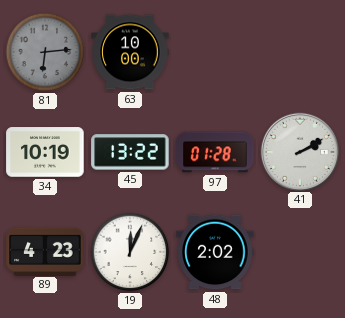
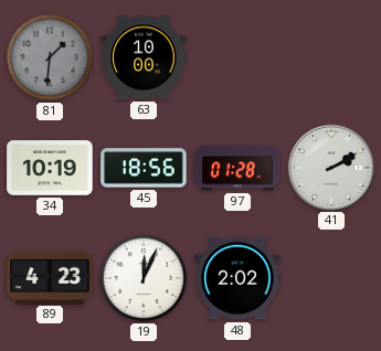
81: 6:14 -> 1:31 (50, 57)
45: 13:22 -> 18:56 (144, 168)
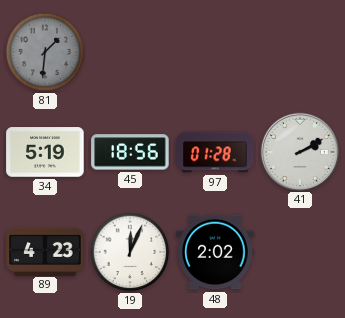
63: 10:00 -> none (144, 57)
34: 10:19 -> 5:19 (45, 152)
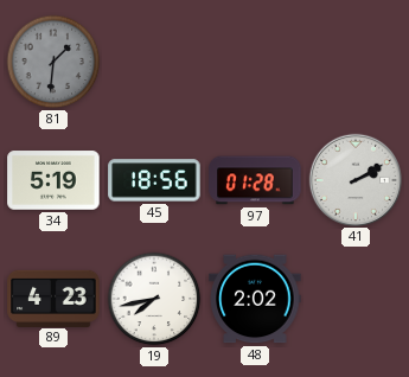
19: 12:04 -> 7:43 (154, 299)
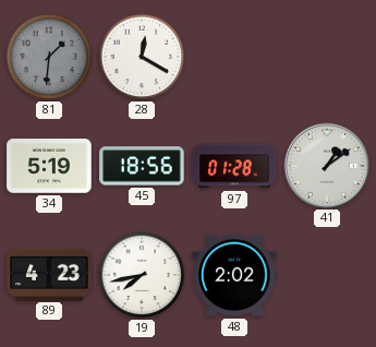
28: none -> 12:20 (142, 57)
41: 2:10 -> 1:09 (326, 165)
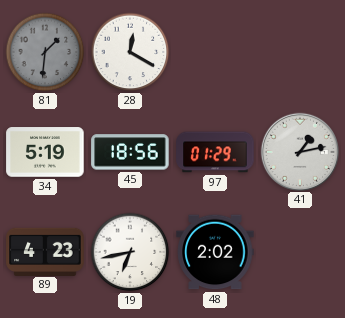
97: 01:28 -> 01:29 (215, 152)
41: 1:09 -> 1:13 (299, 151)
19: 7:43 -> 6:43 (130, 252)
